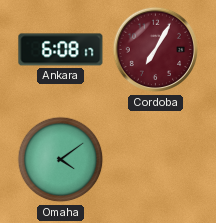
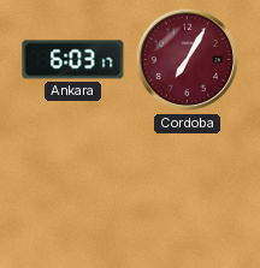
Ankara: 6:08 -> 6:03 (73, 60)
Omaha: 4:09 -> none (61, 160)
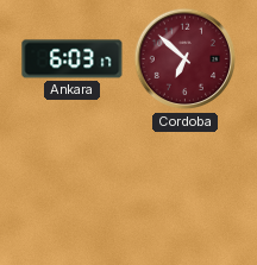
Cordoba: 7:05 -> 6:52 (186, 59)
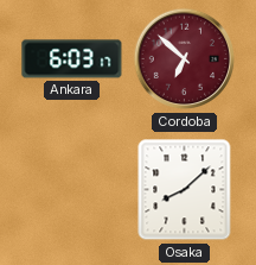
Osaka: none -> 8:08 (185, 190)
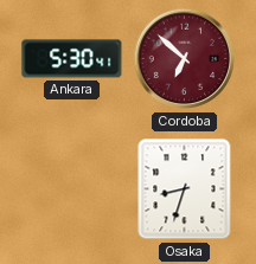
Ankara: 6:03 -> 5:30 (72, 59)
Osaka: 8:08 -> 8:33 (185, 189)
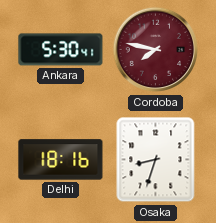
Cordoba: 6:52 -> 7:47 (156, 50)
Delhi: none -> 18:16 (61, 160)
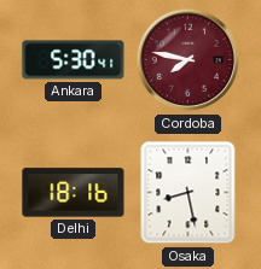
Osaka: 8:33 -> 8:28 (188, 193)
